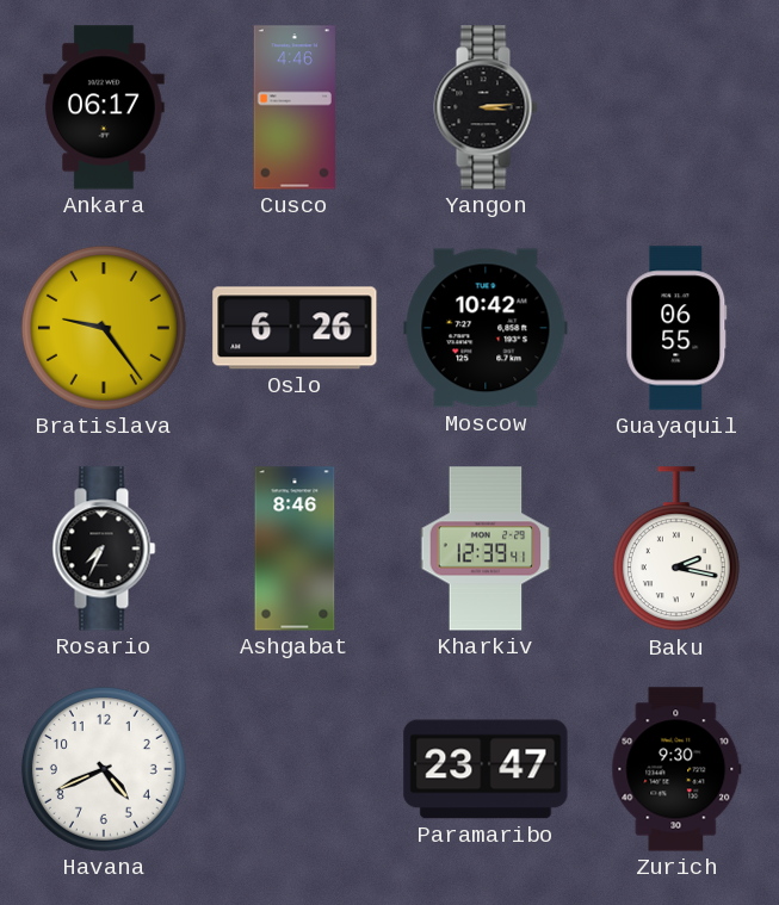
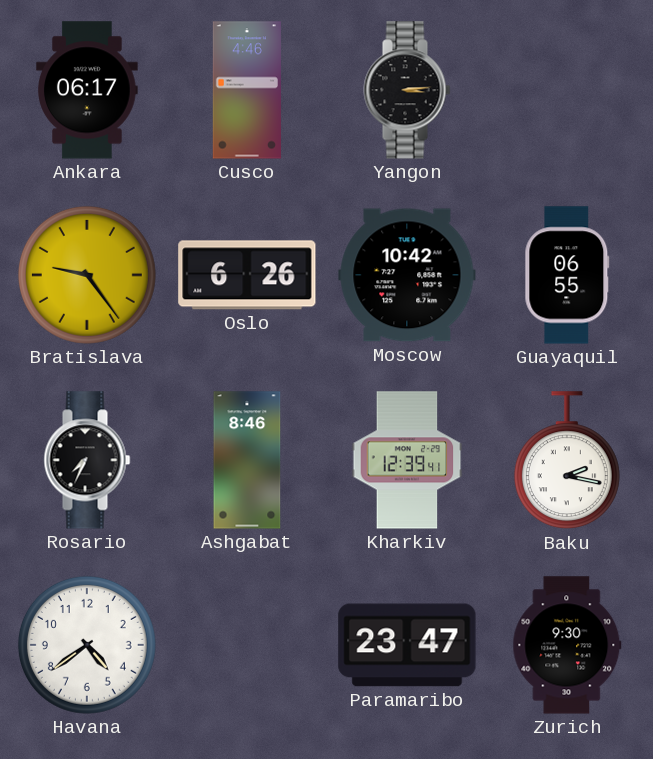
Havana: 4:41 -> 4:39 (87, 645)
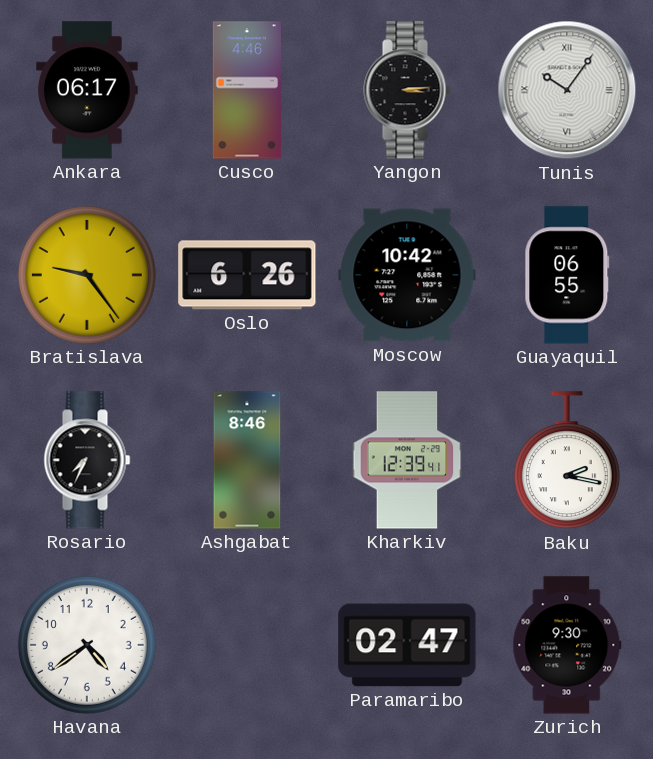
Tunis: none -> 10:06 (567, 90)
Paramaribo: 23:47 -> 02:47 (407, 645)
